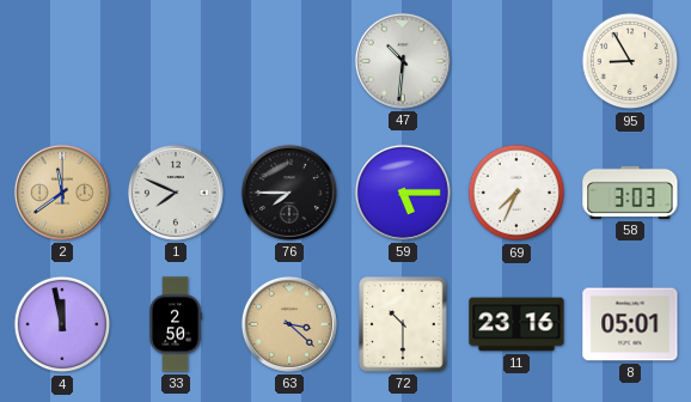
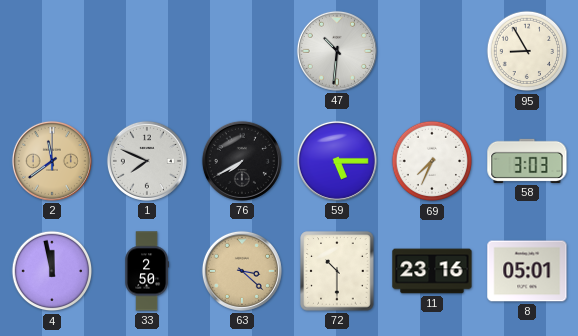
76: 7:45 -> 7:40 (242, 161)
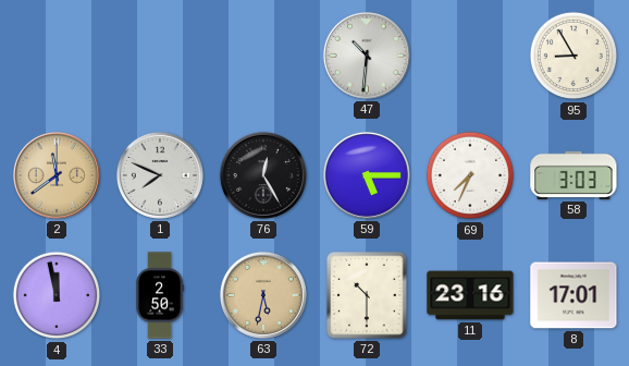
76: 7:40 -> 12:25 (263, 175)
63: 3:22 -> 5:32 (263, 295)
8: 05:01 -> 17:01 (573, 295)
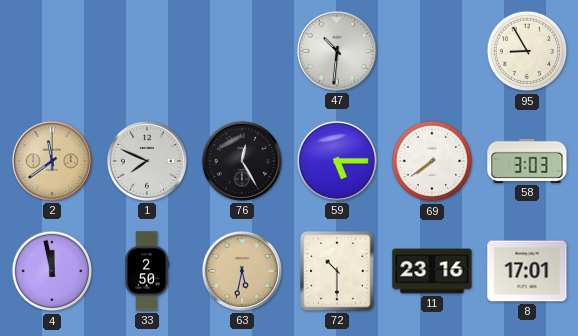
69: 7:34 -> 7:39 (432, 161)
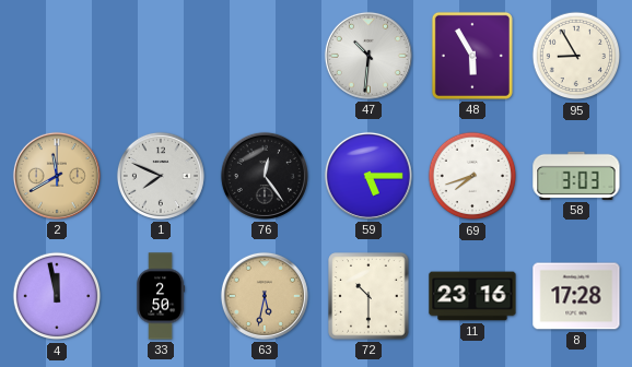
48: none -> 5:55 (472, 56)
2: 11:39 -> 11:40 (57, 176)
76: 12:25 -> 12:24 (265, 176)
69: 7:39 -> 7:42 (472, 176)
8: 17:01 -> 17:28 (576, 296)
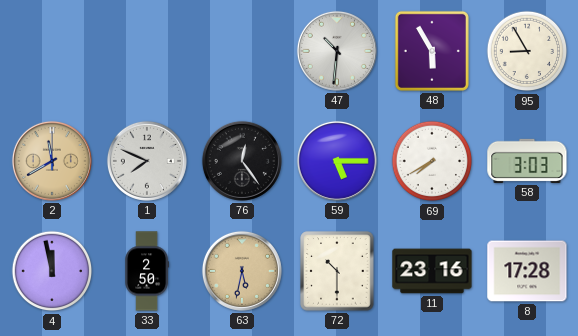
69: 7:42 -> 7:40 (432, 161)
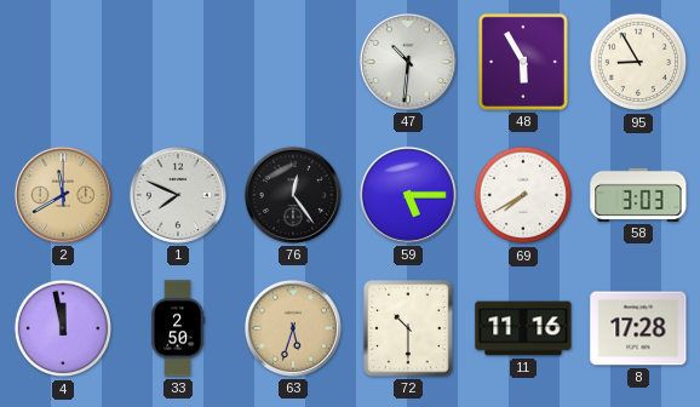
63: 5:32 -> 5:33 (293, 328)
11: 23:16 -> 11:16 (523, 328)
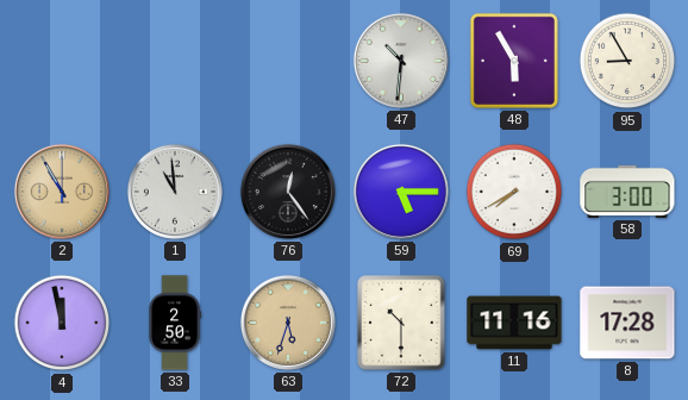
2: 11:40 -> 10:55 (62, 192)
1: 7:49 -> 10:59 (175, 192)
58: 3:03 -> 3:00 (627, 192)
